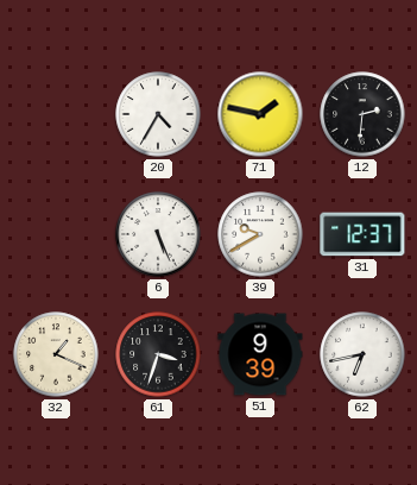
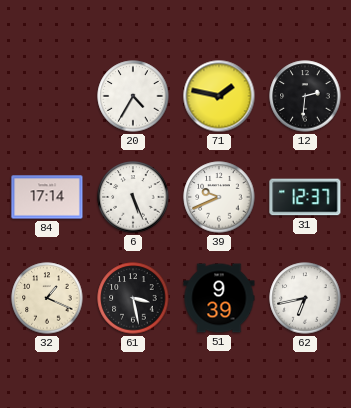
84: none -> 17:14 (47, 197)
39: 9:40 -> 9:41 (219, 197)
61: 3:33 -> 3:28 (133, 298)
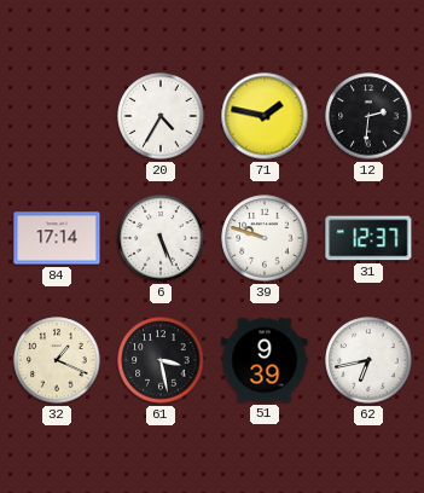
39: 9:41 -> 9:48 (265, 238)
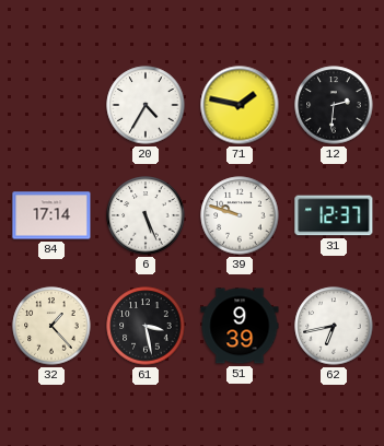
32: 1:19 -> 1:23 (51, 326)
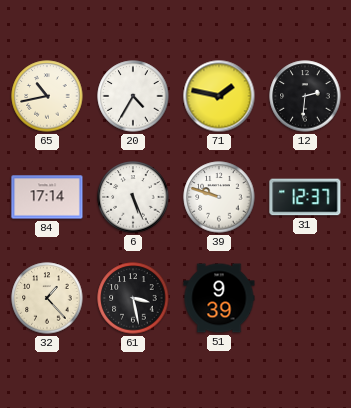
65: none -> 10:43 (47, 96)
62: 6:43 -> none (334, 326)
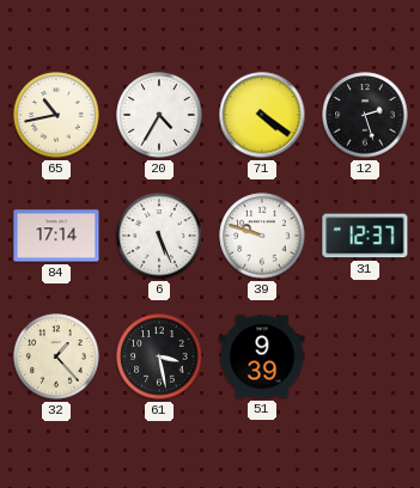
71: 1:47 -> 4:21 (262, 115)
12: 2:31 -> 2:27 (365, 115)
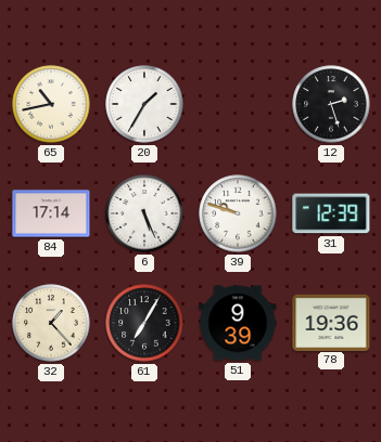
20: 4:35 -> 1:35 (144, 104)
71: 4:21 -> none (262, 115)
31: 12:37 -> 12:39 (331, 213)
61: 3:28 -> 7:05 (144, 323)
78: none -> 19:36 (331, 322)
